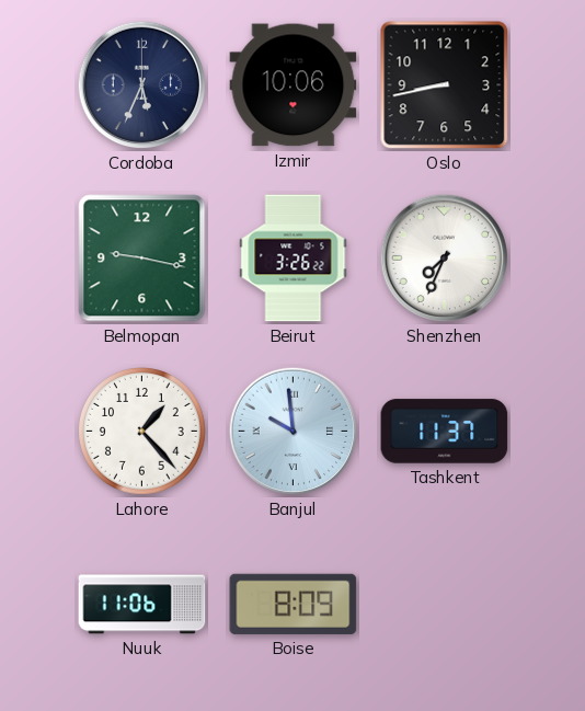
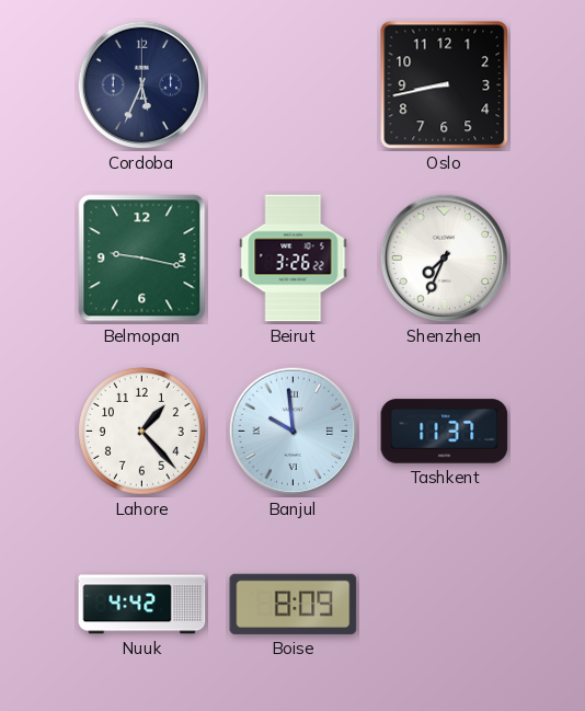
Izmir: 10:06 -> none (294, 85)
Nuuk: 11:06 -> 4:42 (142, 605)
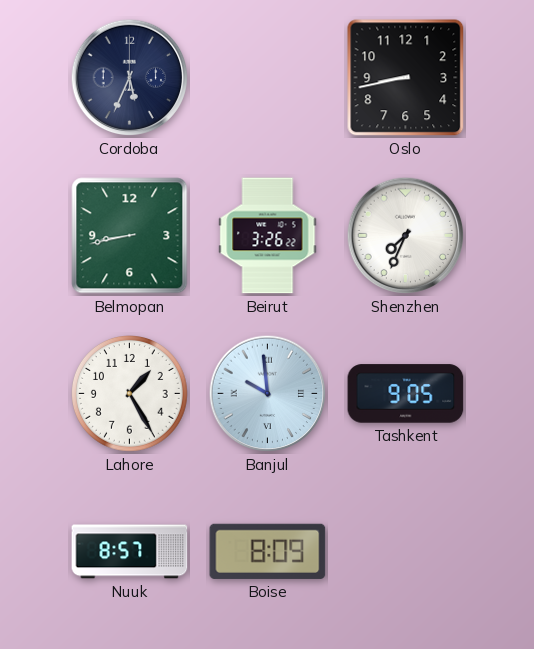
Belmopan: 9:17 -> 8:43 (130, 236)
Lahore: 1:23 -> 1:25 (130, 394)
Tashkent: 11:37 -> 9:05 (406, 394)
Nuuk: 4:42 -> 8:57 (130, 552)
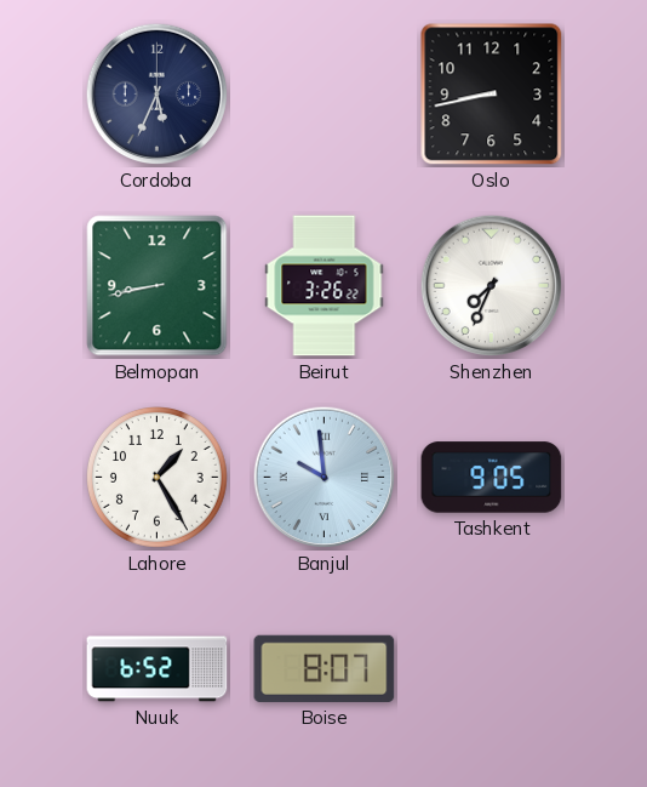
Nuuk: 8:57 -> 6:52 (158, 669)
Boise: 8:09 -> 8:07 (325, 668)
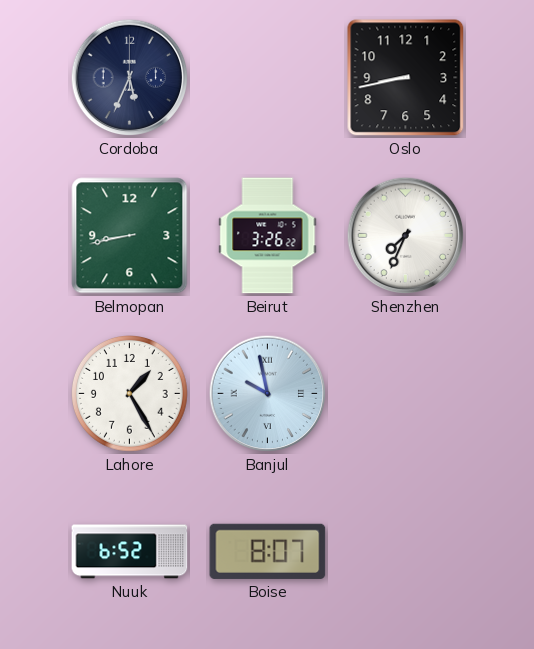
Banjul: 9:59 -> 9:58 (268, 394)
Tashkent: 9:05 -> none (492, 478)
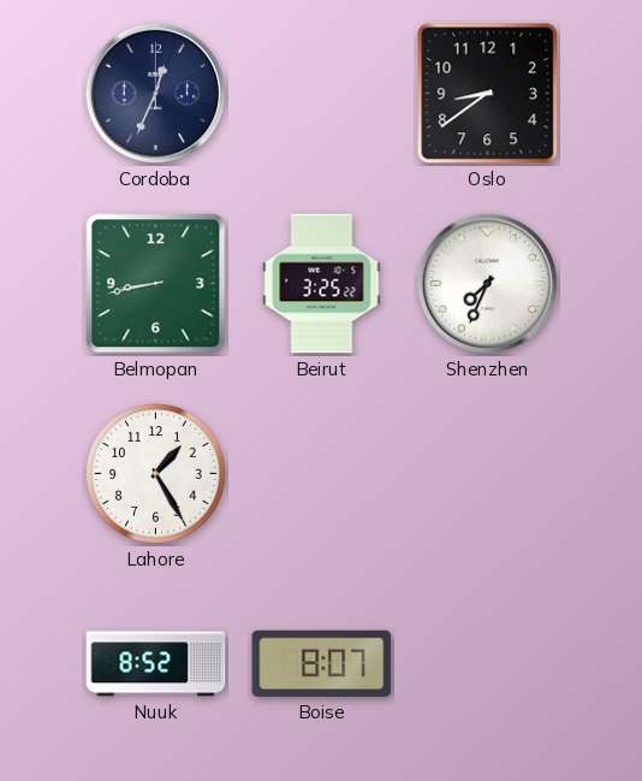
Cordoba: 5:34 -> 12:34 (156, 94)
Oslo: 8:43 -> 8:39 (488, 94)
Beirut: 3:26 -> 3:25 (322, 284)
Banjul: 9:58 -> none (268, 394)
Nuuk: 6:52 -> 8:52 (156, 664)
